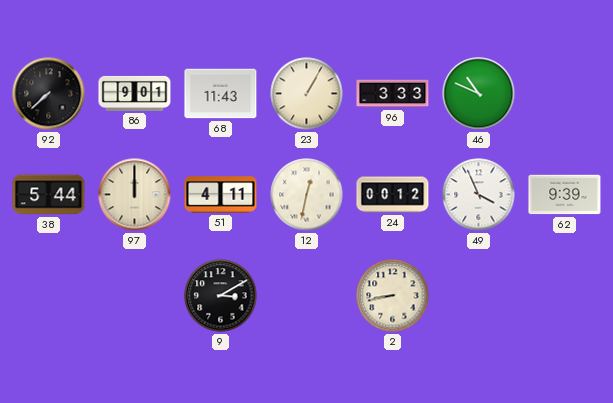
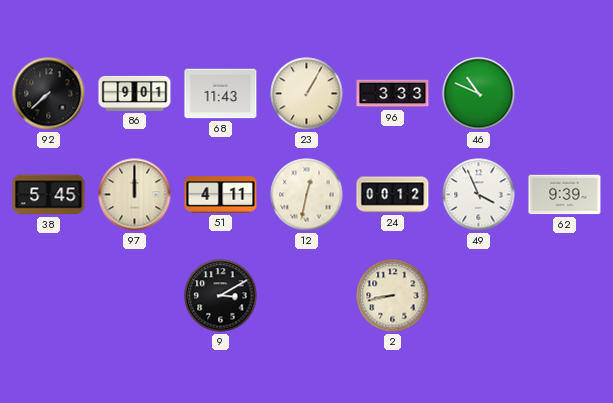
38: 5:44 -> 5:45 (49, 195)
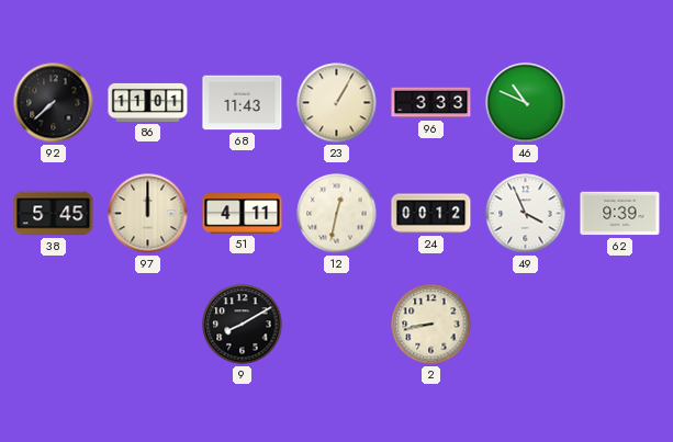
86: 9:01 -> 11:01 (148, 102)
9: 3:10 -> 8:10 (243, 325)
